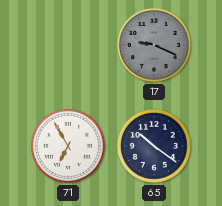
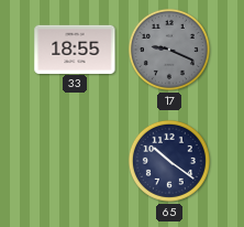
33: none -> 18:55 (75, 48)
71: 6:55 -> none (68, 146)
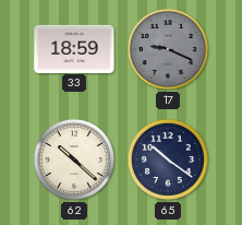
33: 18:55 -> 18:59 (74, 48)
62: none -> 10:22 (74, 159)
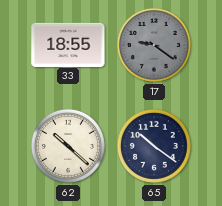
33: 18:59 -> 18:55 (68, 44)
17: 9:19 -> 9:21 (154, 45)
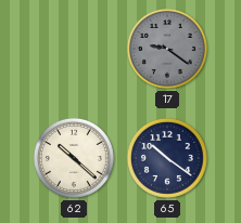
33: 18:55 -> none (68, 44)
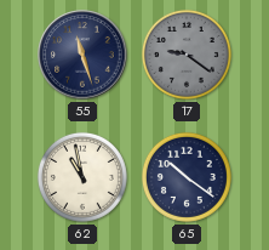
55: none -> 11:27 (82, 55)
62: 10:22 -> 10:58 (82, 177)
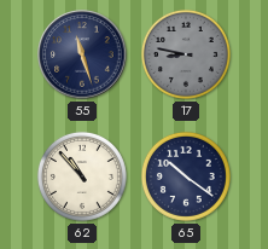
17: 9:21 -> 8:47 (186, 54)
62: 10:58 -> 10:53 (82, 176)
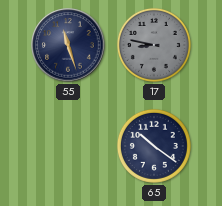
62: 10:53 -> none (82, 176)
